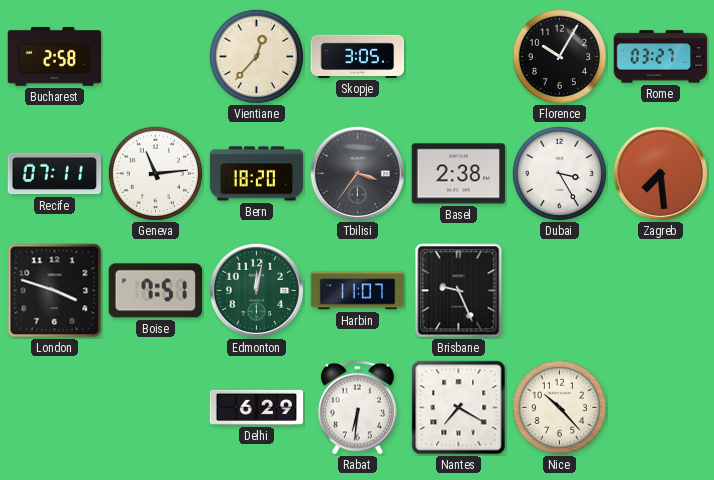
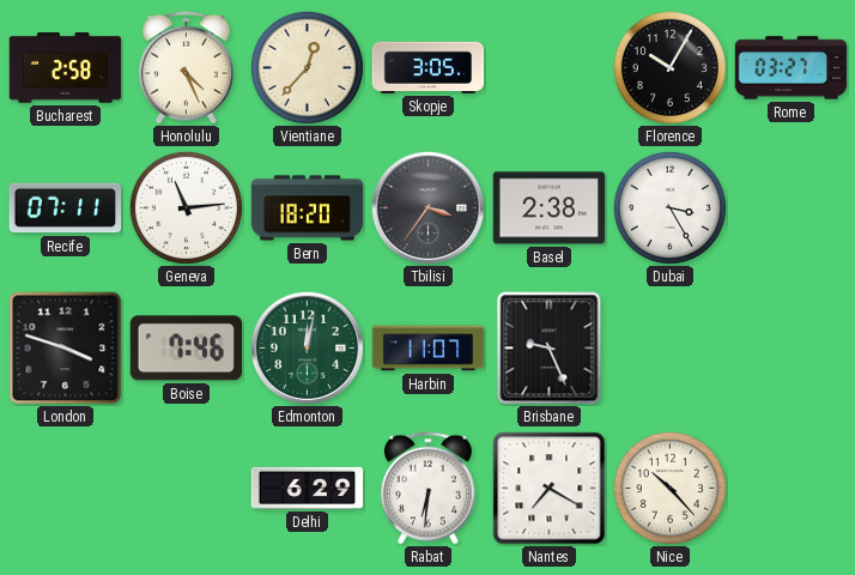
Honolulu: none -> 4:26 (186, 68)
Zagreb: 7:29 -> none (660, 173)
Boise: 7:51 -> 7:46 (186, 349)
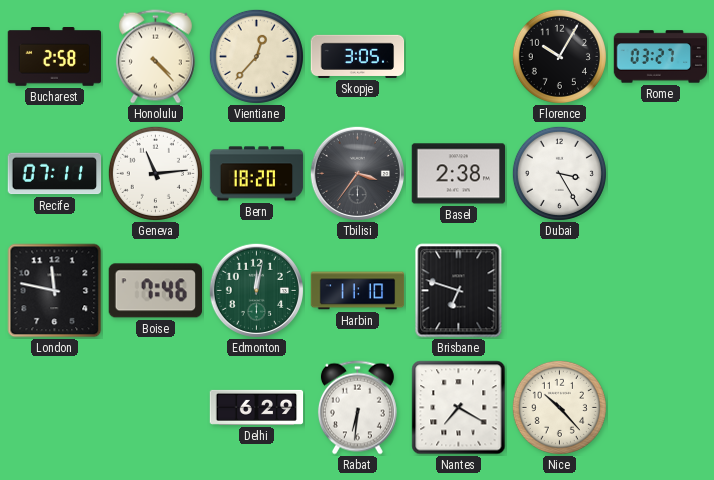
Honolulu: 4:26 -> 4:23 (155, 57)
London: 3:48 -> 11:47 (55, 291)
Harbin: 11:07 -> 11:10 (358, 291)
Brisbane: 9:26 -> 6:48 (459, 291)
